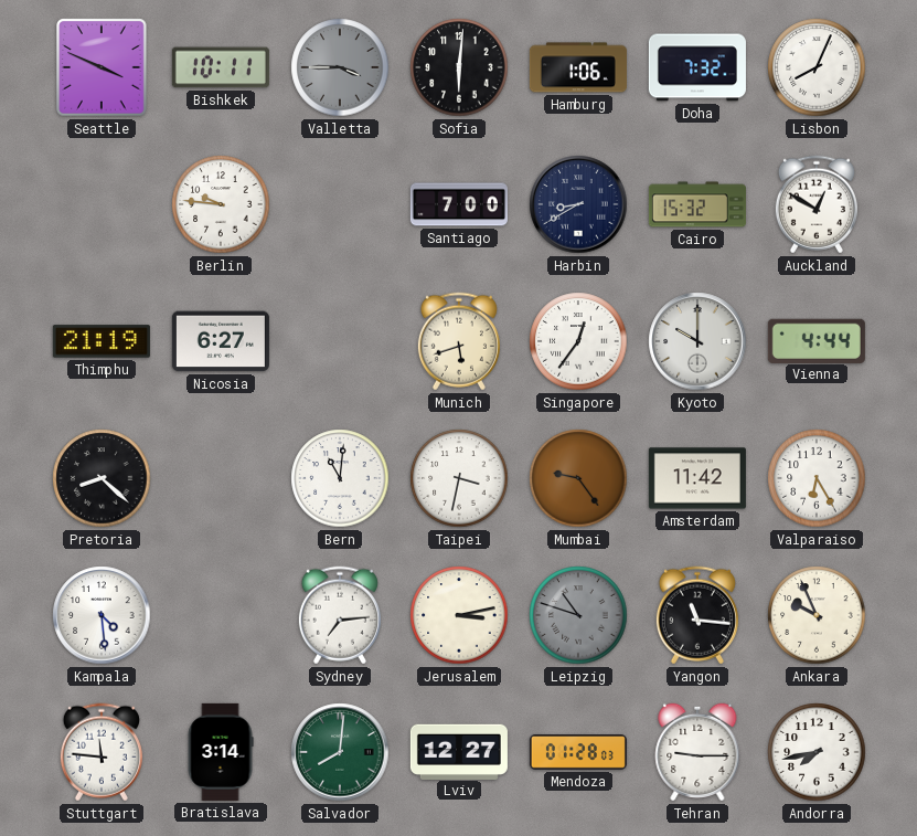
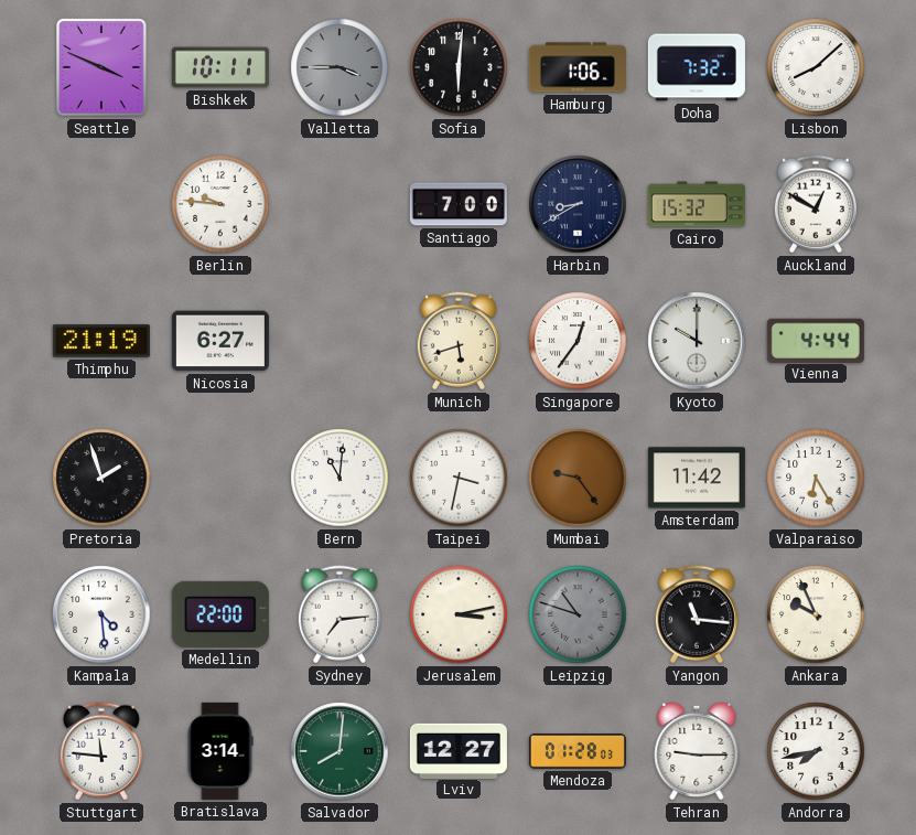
Lisbon: 8:04 -> 8:08 (816, 67)
Pretoria: 8:22 -> 1:57 (101, 478)
Medellin: none -> 22:00 (220, 614)
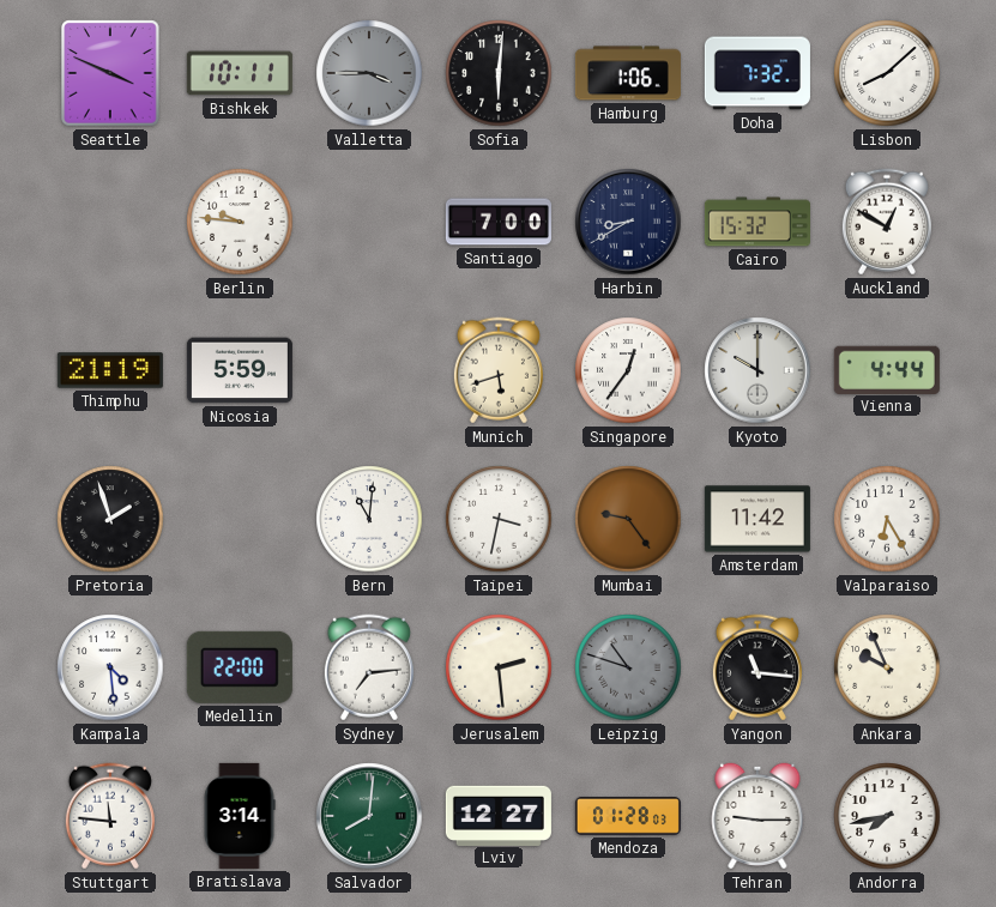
Nicosia: 6:27 -> 5:59 (240, 370)
Jerusalem: 3:13 -> 2:29 (499, 667)
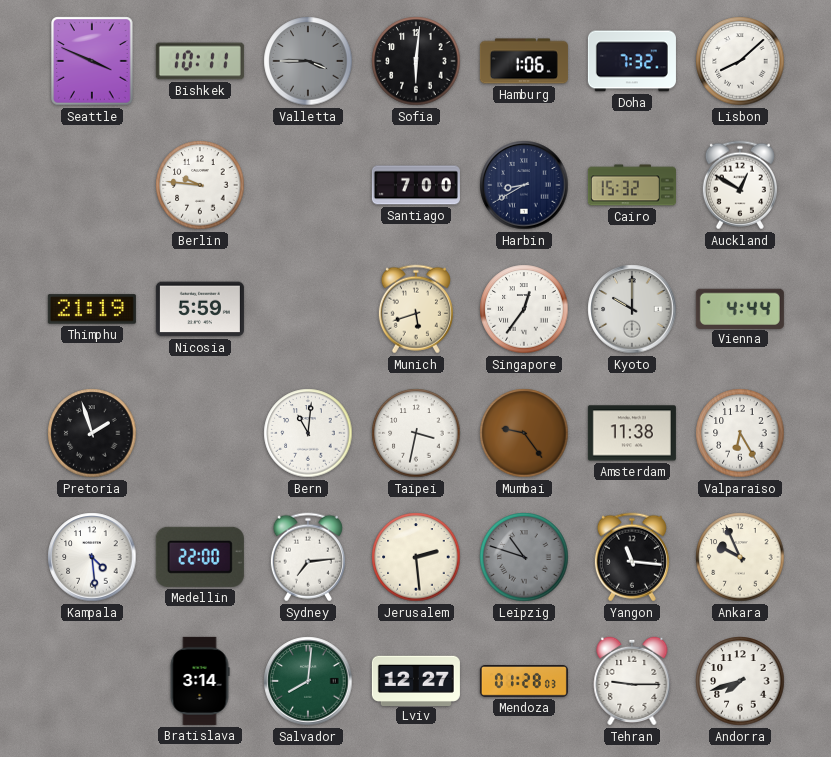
Amsterdam: 11:42 -> 11:38 (632, 433)
Stuttgart: 11:46 -> none (110, 816)
Andorra: 7:43 -> 7:42 (740, 681)
